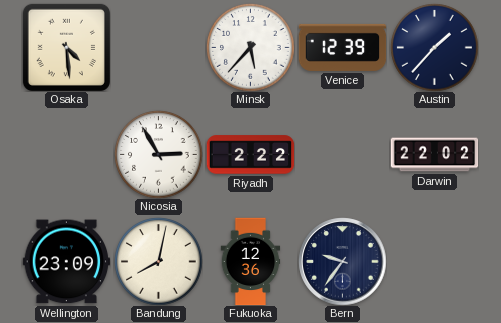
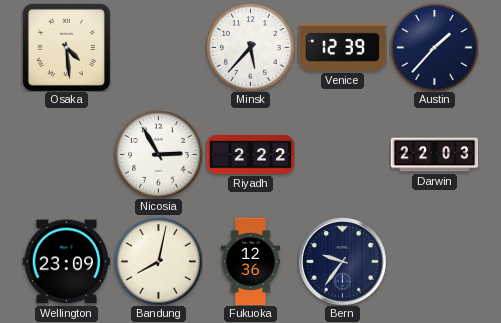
Darwin: 22:02 -> 22:03 (434, 155)
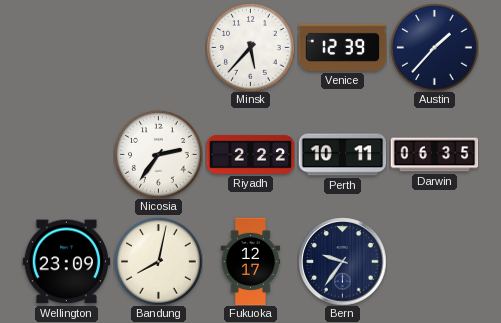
Osaka: 4:29 -> none (66, 47)
Nicosia: 2:55 -> 2:36 (158, 154)
Perth: none -> 10:11 (342, 155)
Darwin: 22:03 -> 06:35 (434, 155)
Fukuoka: 12:36 -> 12:17 (251, 261)
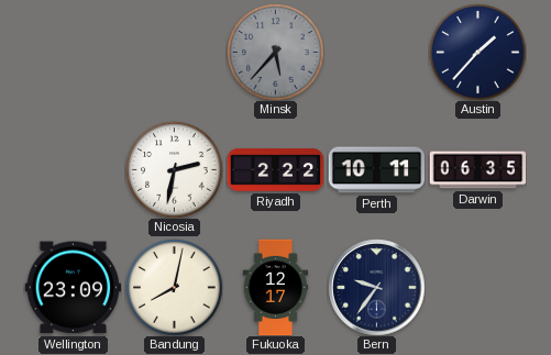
Minsk dial: white -> grey (275, 52)
Venice: 12:39 -> none (342, 47)
Nicosia: 2:36 -> 2:32 (174, 169)
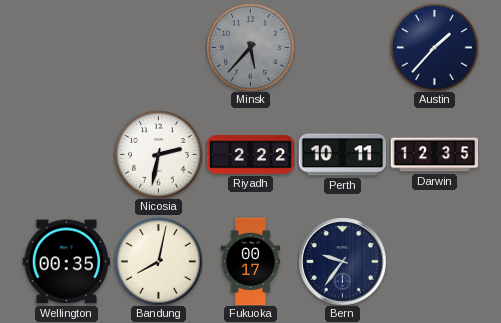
Darwin: 06:35 -> 12:35 (434, 155)
Wellington: 23:09 -> 00:35 (66, 262)
Fukuoka: 12:17 -> 00:17 (251, 261)
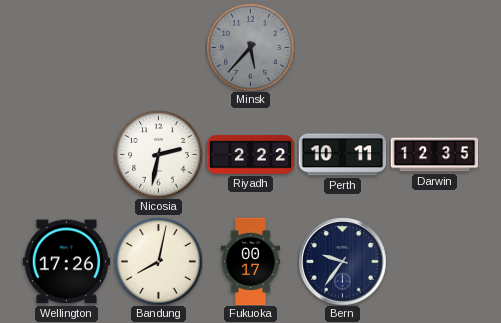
Austin: 1:37 -> none (434, 47)
Wellington: 00:35 -> 17:26 (66, 262)
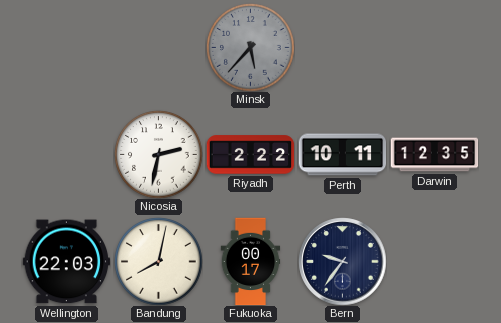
Wellington: 17:26 -> 22:03 (66, 262)
